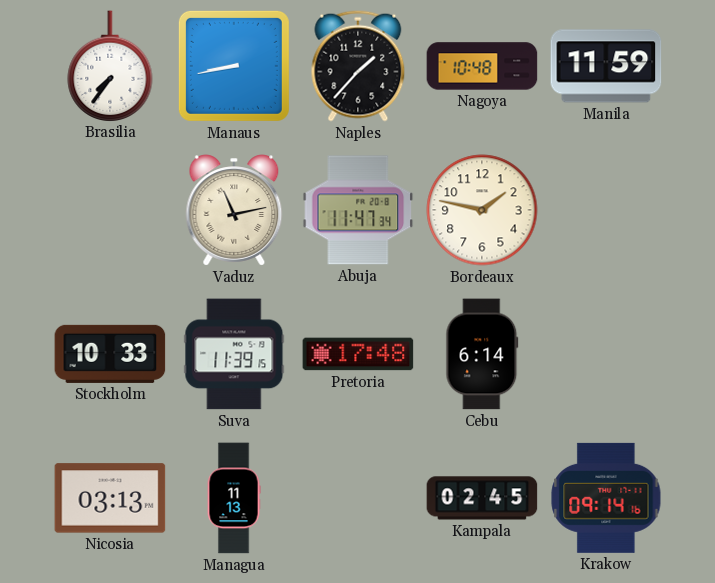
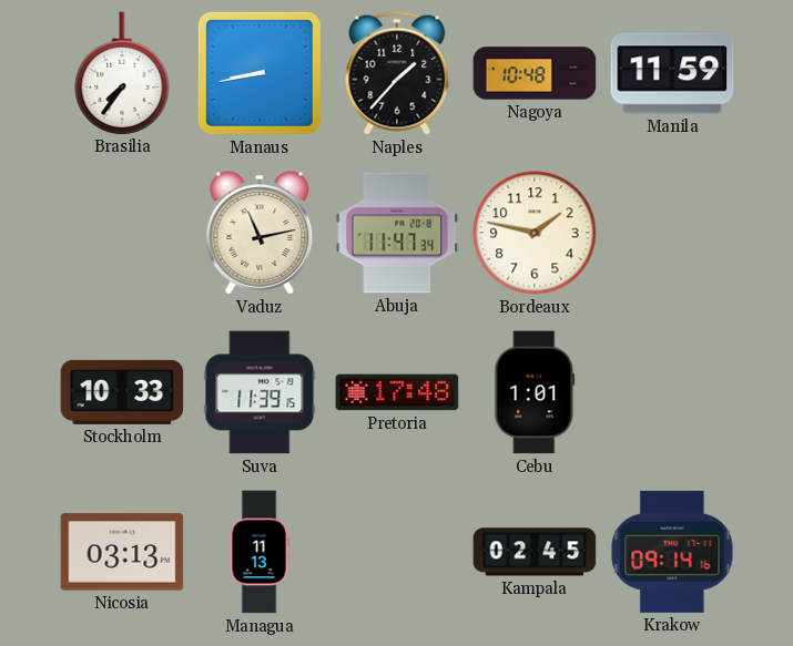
Cebu: 6:14 -> 1:01 (535, 392)
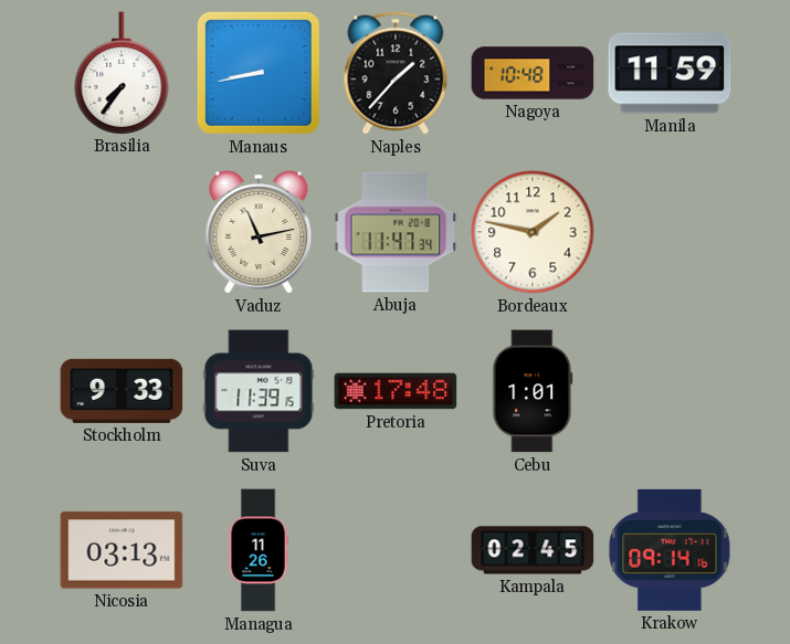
Stockholm: 10:33 -> 9:33 (122, 391)
Managua: 11:13 -> 11:26 (259, 550)
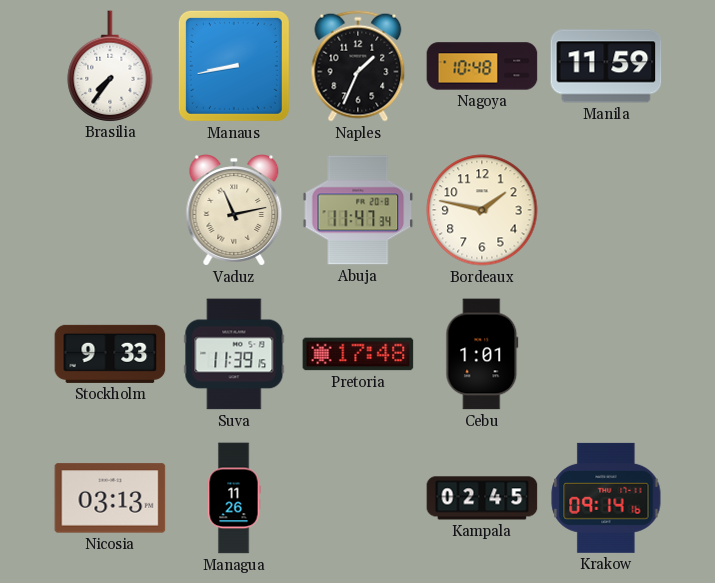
Naples: 1:37 -> 1:34 (358, 66)
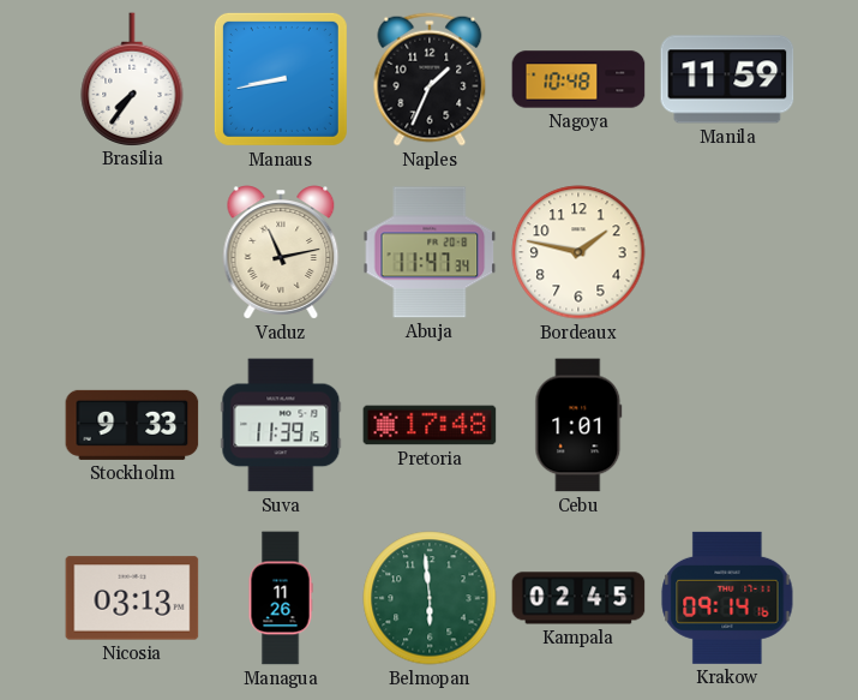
Belmopan: none -> 5:59 (430, 598)
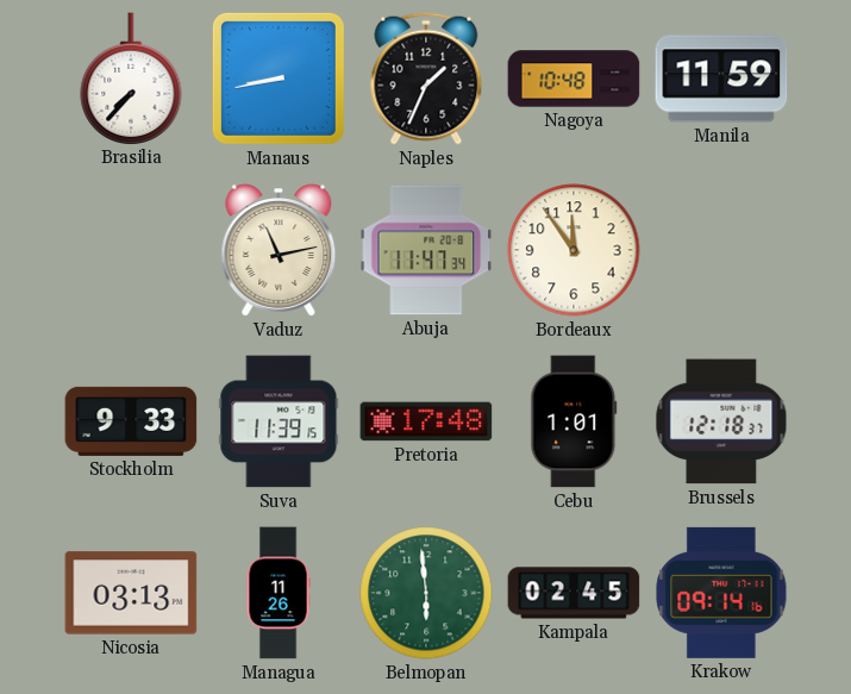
Brasilia: 7:36 -> 7:37 (131, 79)
Bordeaux: 1:47 -> 11:54 (574, 250)
Brussels: none -> 12:18 (721, 421)
